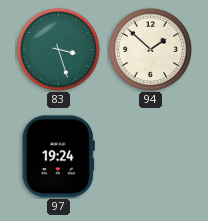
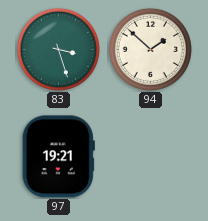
97: 19:24 -> 19:21 (58, 157)
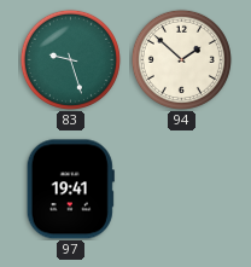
83: 3:27 -> 9:27 (70, 59)
97: 19:21 -> 19:41 (70, 190)
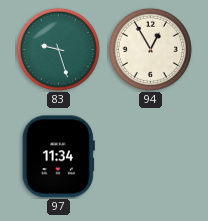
94: 1:52 -> 12:55 (150, 49)
97: 19:41 -> 11:34 (58, 157)
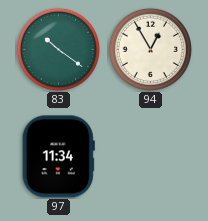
83: 9:27 -> 10:21 (58, 49)
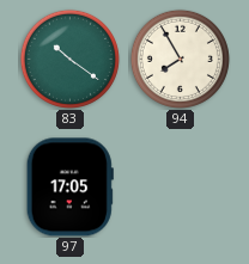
94: 12:55 -> 7:55 (180, 59)
97: 11:34 -> 17:05 (69, 188)
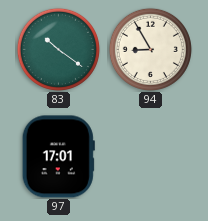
94: 7:55 -> 8:55 (150, 49)
97: 17:05 -> 17:01 (58, 157)
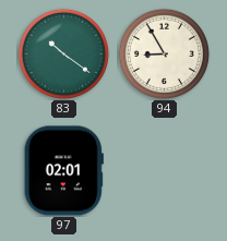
97: 17:01 -> 02:01 (63, 171)
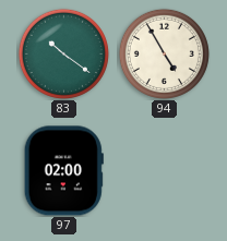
94: 8:55 -> 4:55 (164, 53)
97: 02:01 -> 02:00 (63, 171)
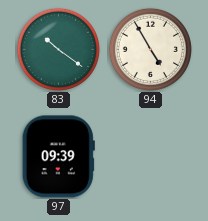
97: 02:00 -> 09:39 (58, 157)
